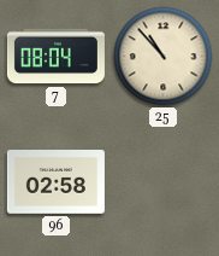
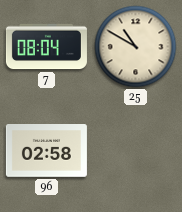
25: 10:53 -> 10:50 (136, 47)
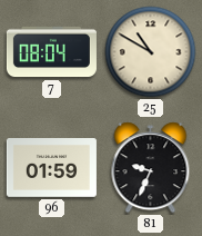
96: 02:58 -> 01:59 (51, 168)
81: none -> 9:34 (151, 168)
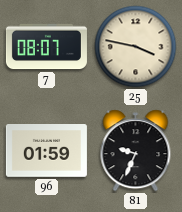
7: 08:04 -> 08:07 (46, 47)
25: 10:50 -> 3:47 (136, 47)
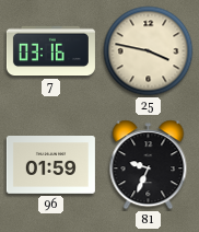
7: 08:07 -> 03:16 (50, 51)
